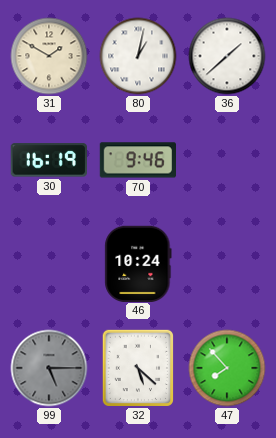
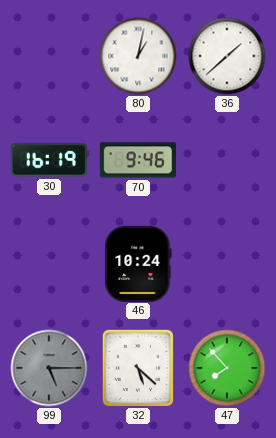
31: 1:50 -> none (49, 56)
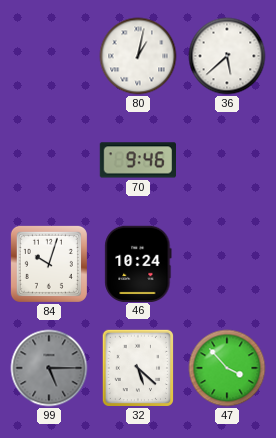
36: 1:38 -> 5:38 (227, 56)
30: 16:19 -> none (49, 160)
84: none -> 10:03 (49, 264)
47: 7:53 -> 3:53 (227, 368)
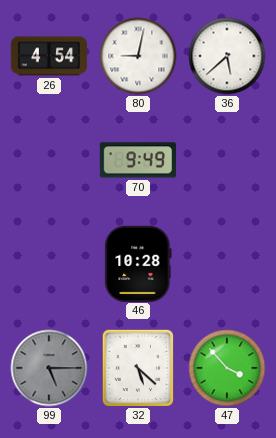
26: none -> 4:54 (49, 56)
80: 1:02 -> 9:02 (138, 56)
70: 9:46 -> 9:49 (137, 160)
84: 10:03 -> none (49, 264)
46: 10:24 -> 10:28 (138, 263)
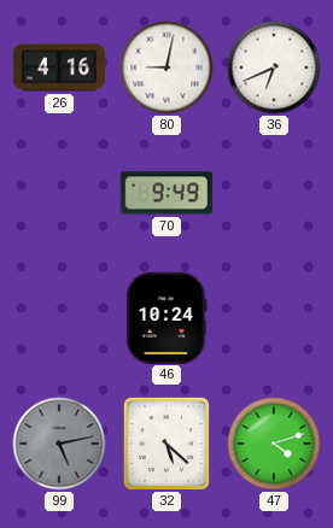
26: 4:54 -> 4:16 (59, 68)
36: 5:38 -> 6:41 (274, 68)
46: 10:28 -> 10:24 (166, 317)
99: 5:15 -> 5:13 (59, 444)
47: 3:53 -> 4:12 (274, 444)
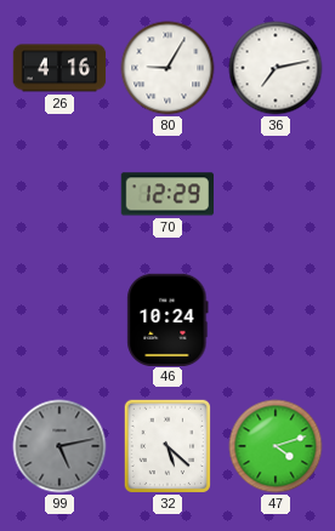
80: 9:02 -> 9:05 (167, 68)
36: 6:41 -> 7:13 (276, 68)
70: 9:49 -> 12:29 (166, 194)
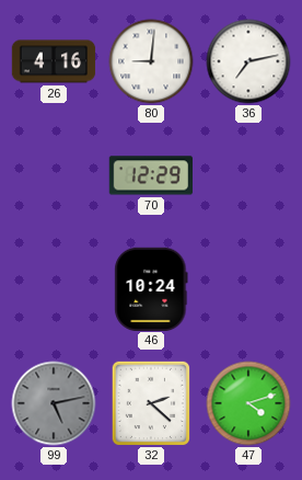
80: 9:05 -> 9:01 (151, 61)
32: 5:22 -> 2:22 (150, 403)
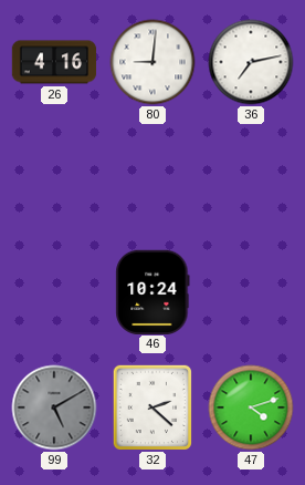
70: 12:29 -> none (150, 175)
99: 5:13 -> 5:10 (54, 407)
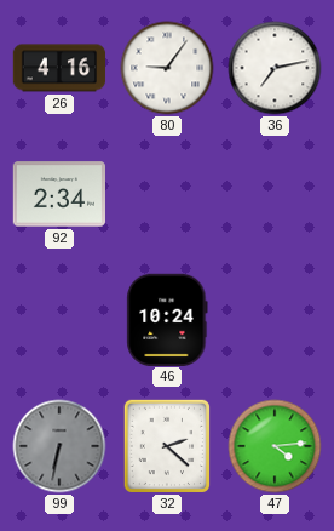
80: 9:01 -> 9:06 (167, 68)
92: none -> 2:34 (58, 194)
99: 5:10 -> 6:32 (59, 446)
47: 4:12 -> 4:14 (275, 446)
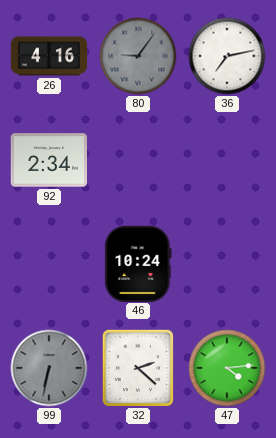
80 dial: white -> grey (138, 56)
